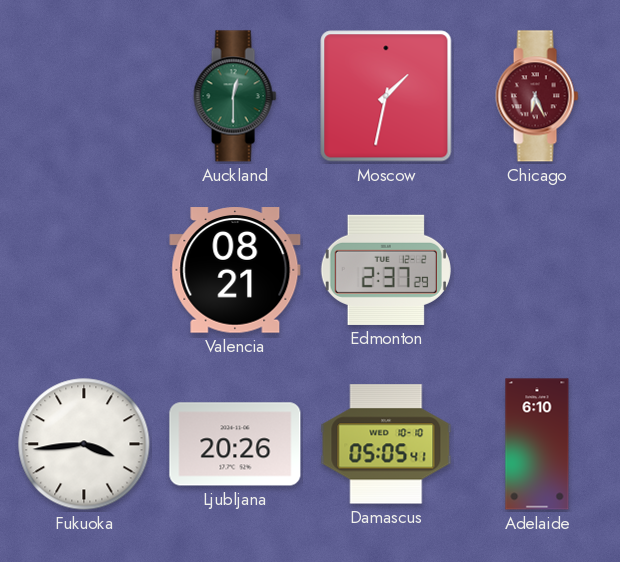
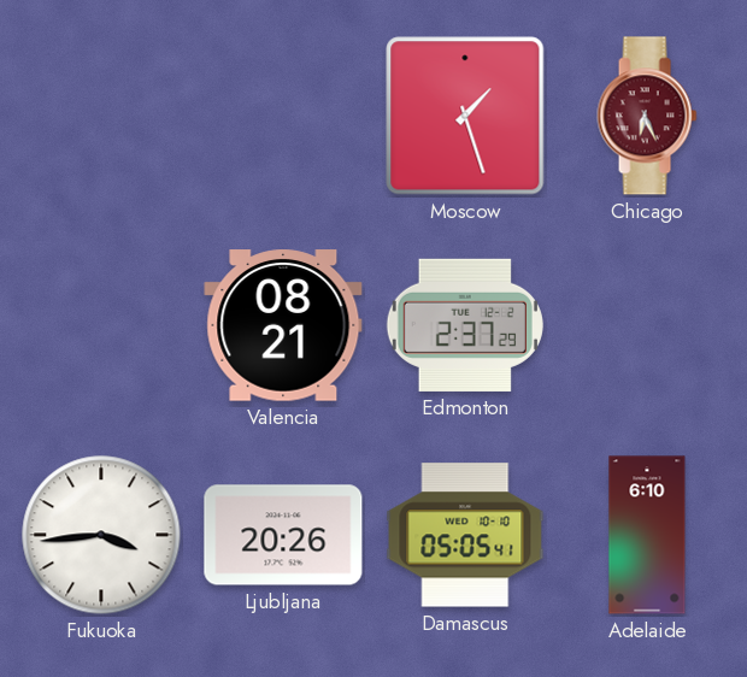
Auckland: 12:30 -> none (235, 96)
Moscow: 1:32 -> 1:27 (465, 116)
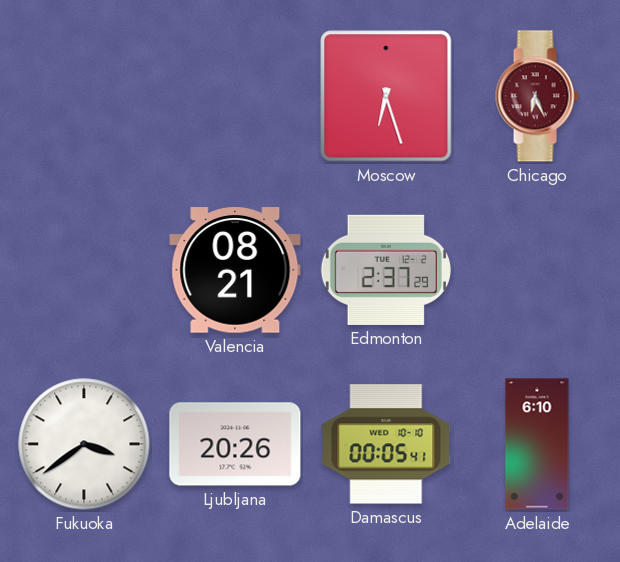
Moscow: 1:27 -> 6:27 (386, 96)
Fukuoka: 3:44 -> 3:39 (84, 444)
Damascus: 05:05 -> 00:05 (386, 444)
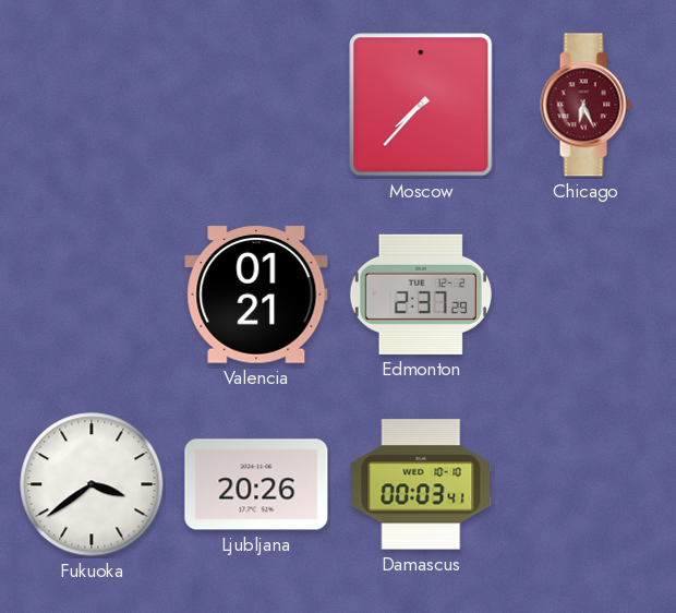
Moscow: 6:27 -> 7:37 (421, 105)
Valencia: 08:21 -> 01:21 (256, 295)
Damascus: 00:05 -> 00:03 (421, 484)
Adelaide: 6:10 -> none (537, 444)
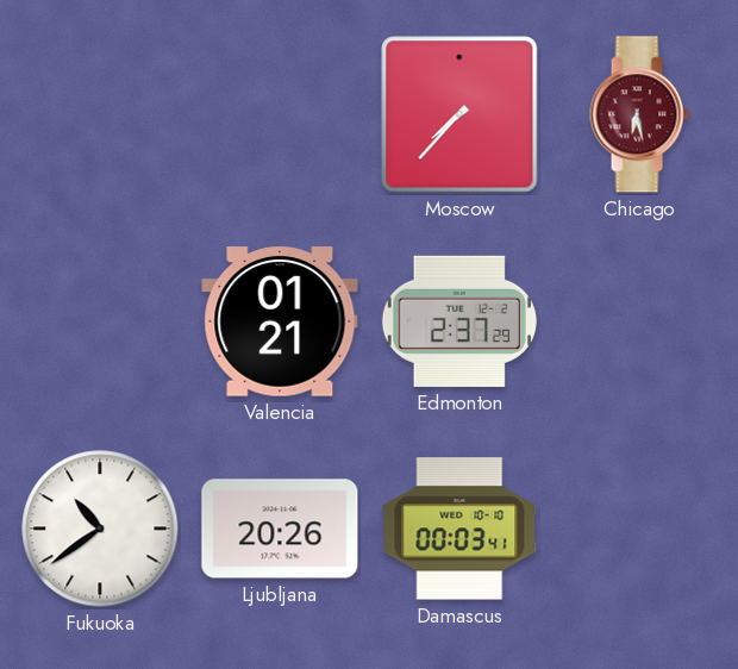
Chicago: 6:26 -> 6:28 (639, 114)
Fukuoka: 3:39 -> 10:39 (100, 529)
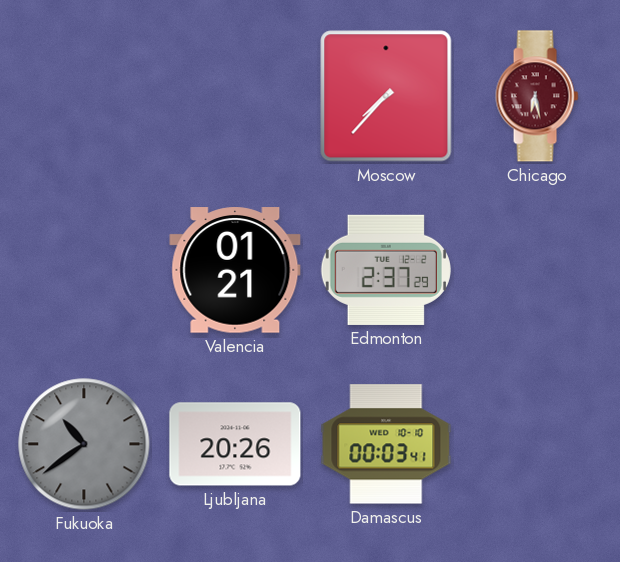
Fukuoka dial: white -> grey (84, 444)
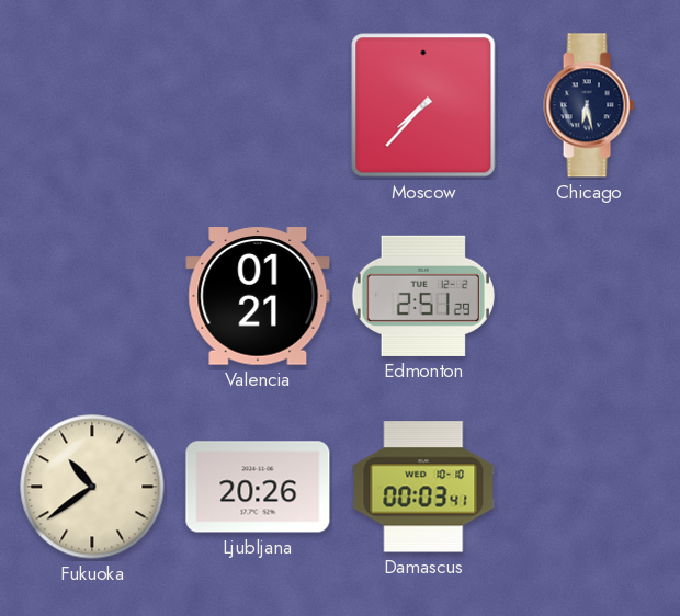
Chicago dial: burgundy -> navy (589, 105)
Edmonton: 2:37 -> 2:51 (423, 296)
Fukuoka dial: grey -> cream (92, 487)
